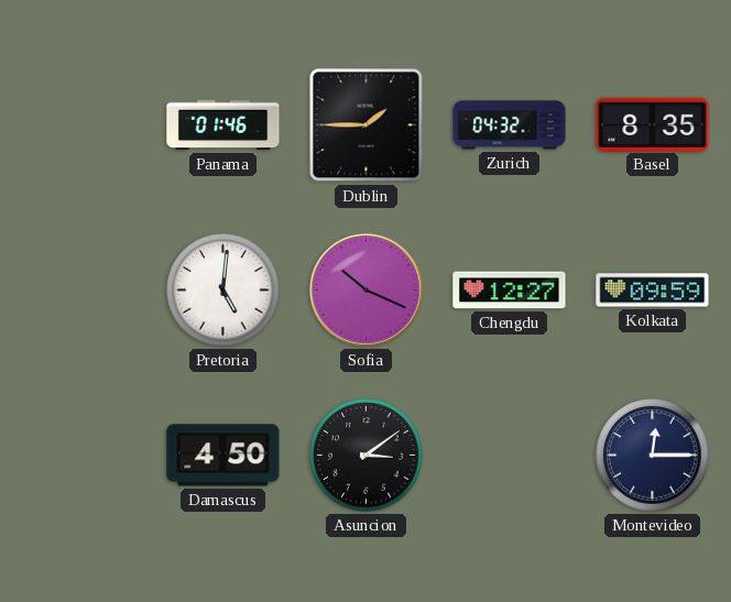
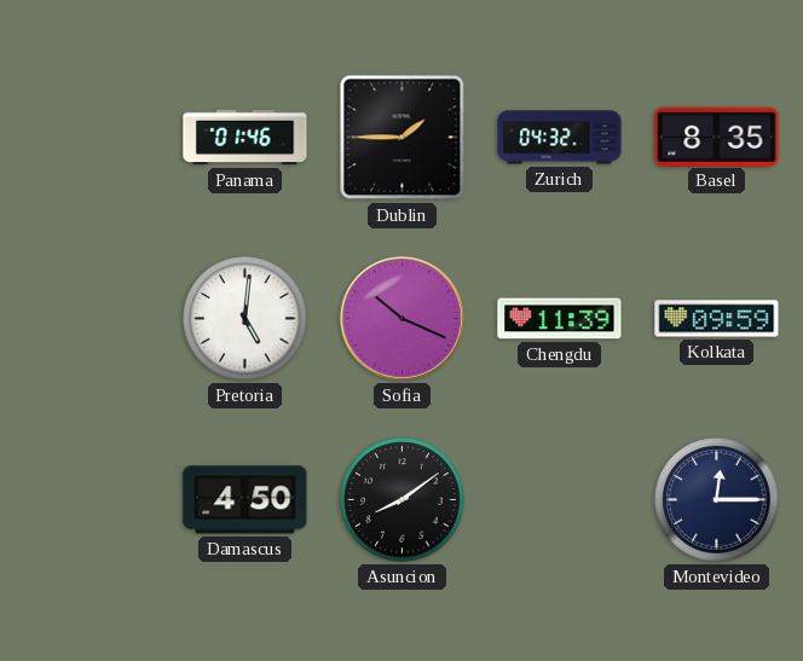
Chengdu: 12:27 -> 11:39 (560, 319)
Asuncion: 3:09 -> 8:09 (403, 500)
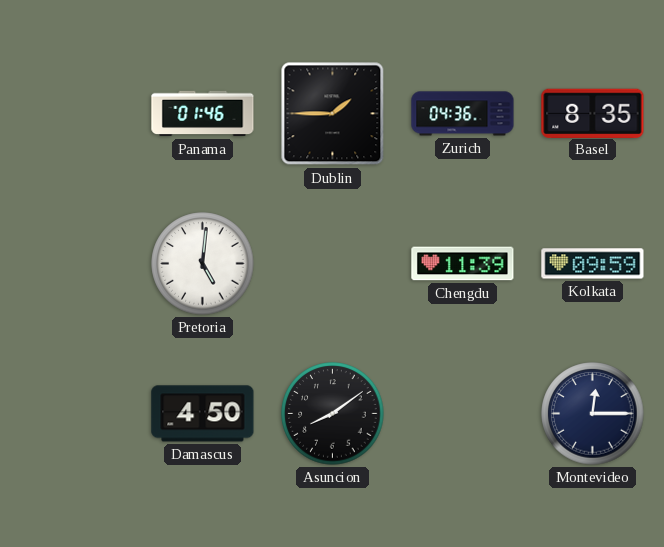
Zurich: 04:32 -> 04:36 (463, 114)
Sofia: 10:19 -> none (401, 318)
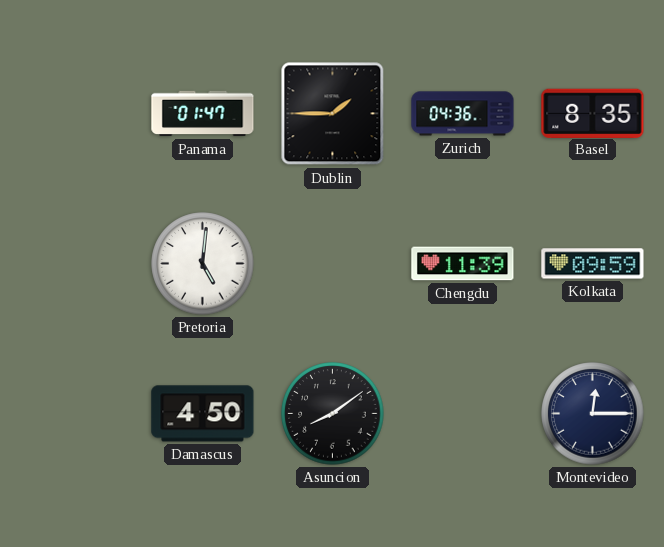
Panama: 01:46 -> 01:47 (203, 114)
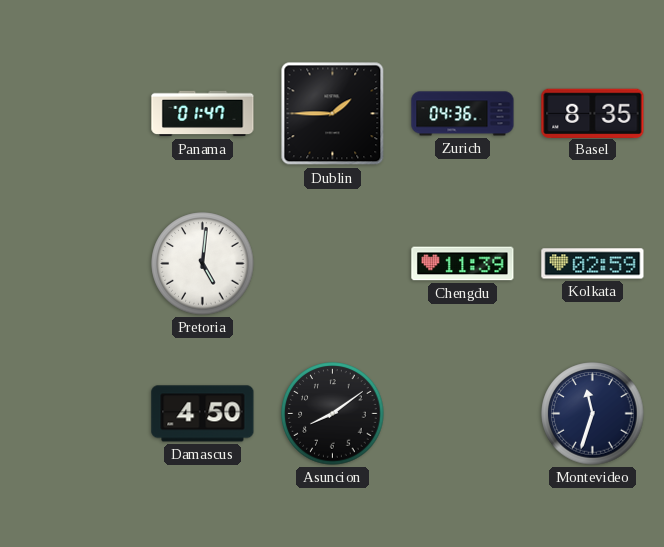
Kolkata: 09:59 -> 02:59 (593, 264)
Montevideo: 12:15 -> 11:33 (593, 414)
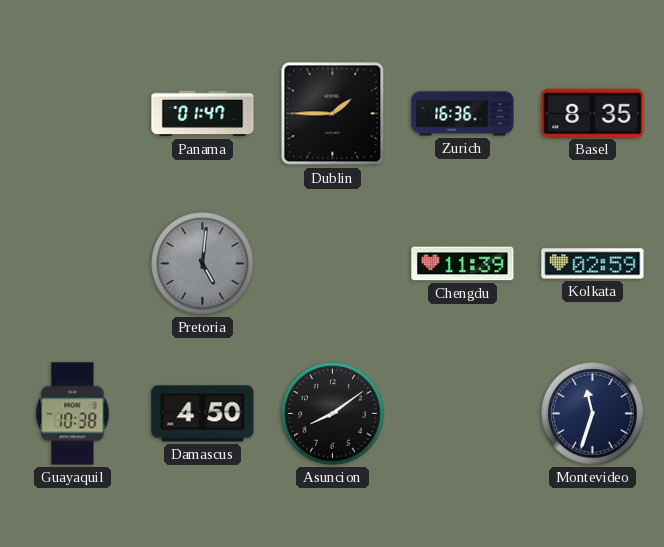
Zurich: 04:36 -> 16:36 (463, 114)
Pretoria dial: white -> grey (203, 264)
Guayaquil: none -> 10:38 (73, 414)
